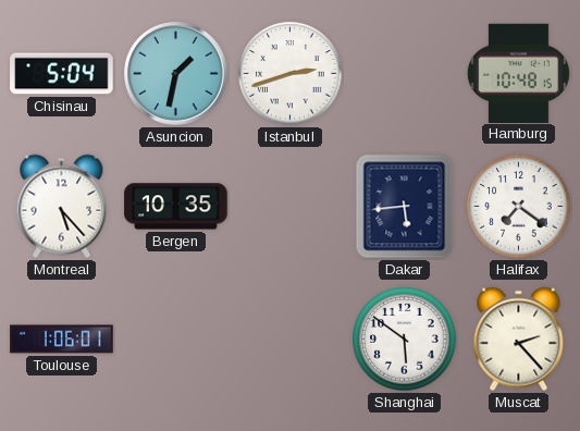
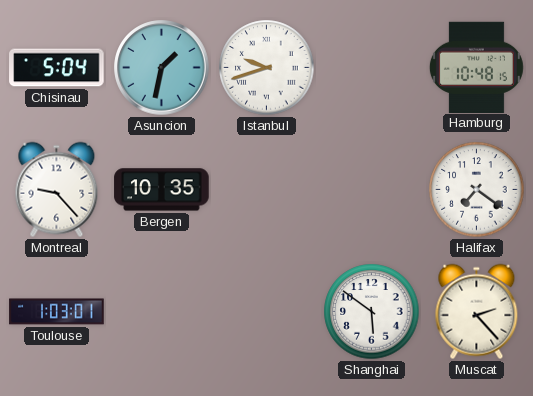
Istanbul: 2:42 -> 9:42 (267, 68)
Montreal: 5:23 -> 9:23 (57, 190)
Dakar: 5:44 -> none (405, 207)
Toulouse: 1:06 -> 1:03 (57, 312)
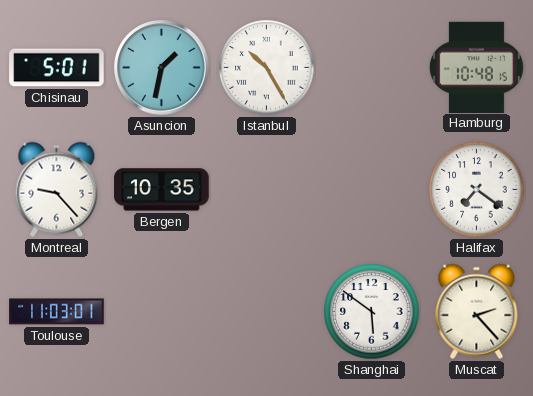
Chisinau: 5:04 -> 5:01 (57, 68)
Istanbul: 9:42 -> 10:25 (267, 68)
Toulouse: 1:03 -> 11:03 (57, 312)
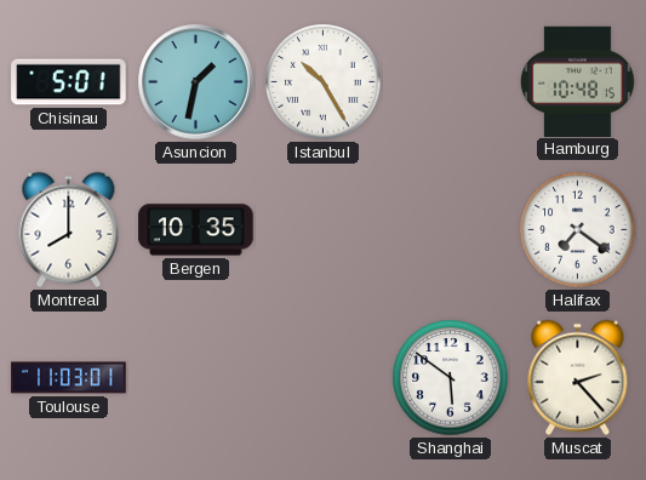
Montreal: 9:23 -> 8:00 (69, 230)
